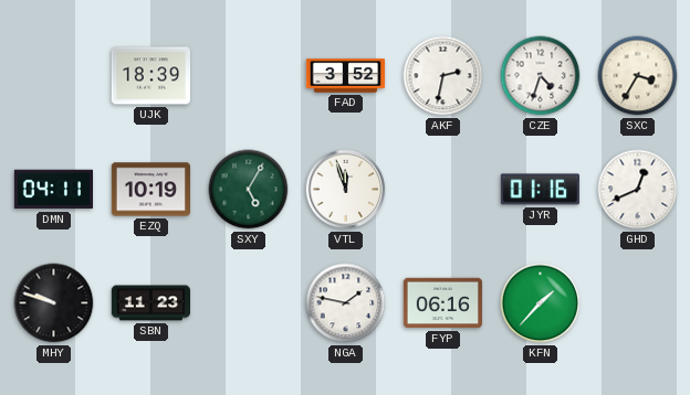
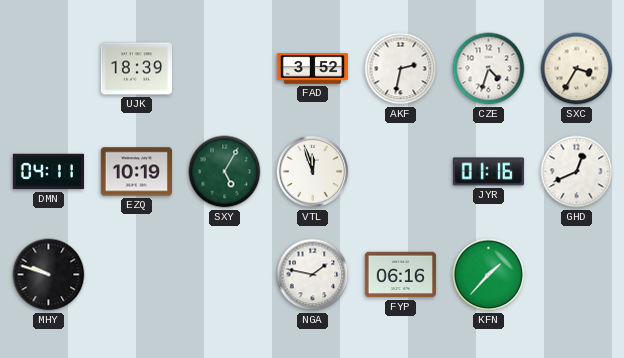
SBN: 11:23 -> none (151, 303)
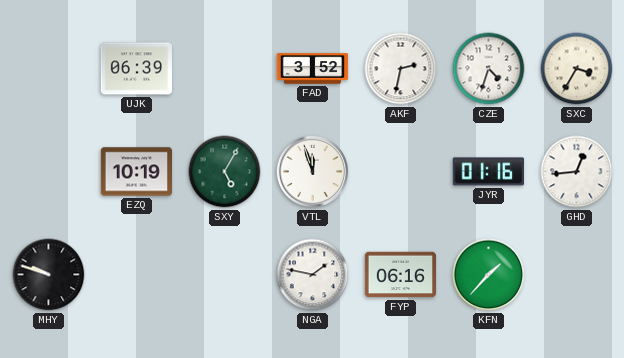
UJK: 18:39 -> 06:39 (136, 69)
DMN: 04:11 -> none (48, 172)
GHD: 12:41 -> 12:44 (577, 172)
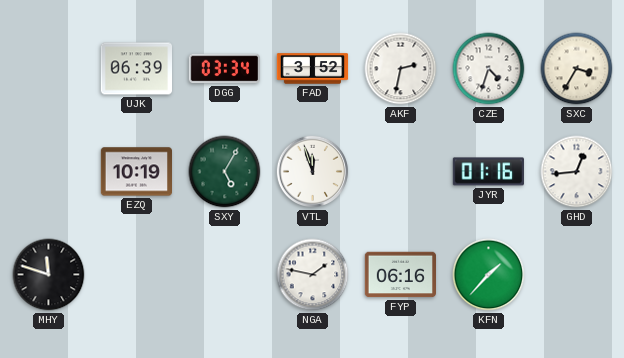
DGG: none -> 03:34 (224, 69)
MHY: 9:48 -> 11:48 (49, 275)
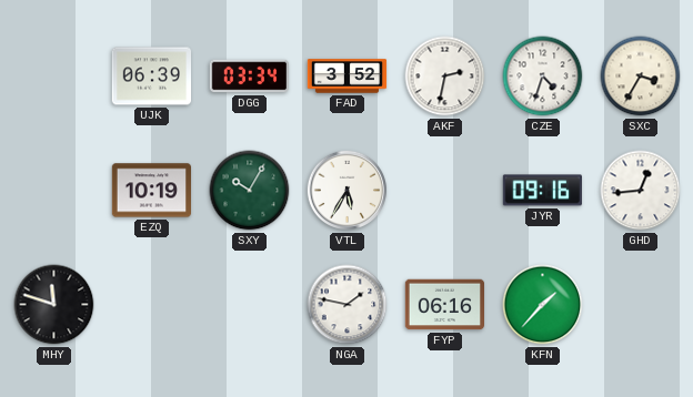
SXY: 5:05 -> 10:05 (250, 191)
VTL: 11:57 -> 5:35 (348, 191)
JYR: 01:16 -> 09:16 (542, 191)
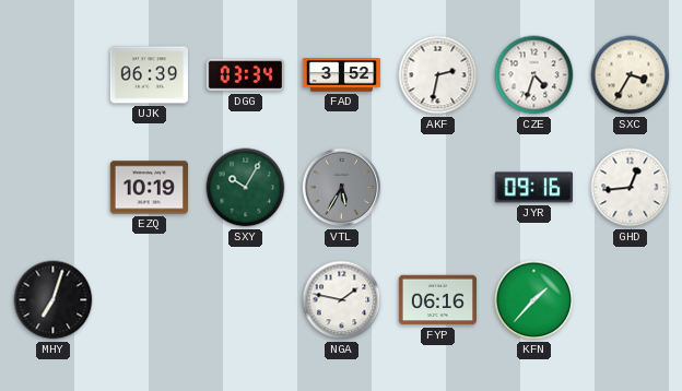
VTL dial: white -> grey (342, 188)
MHY: 11:48 -> 7:03 (54, 300)
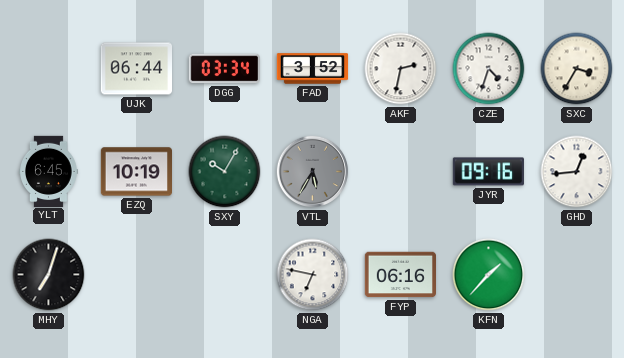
UJK: 06:39 -> 06:44 (136, 69)
YLT: none -> 6:45 (49, 171)
NGA: 1:47 -> 6:47 (313, 275)
